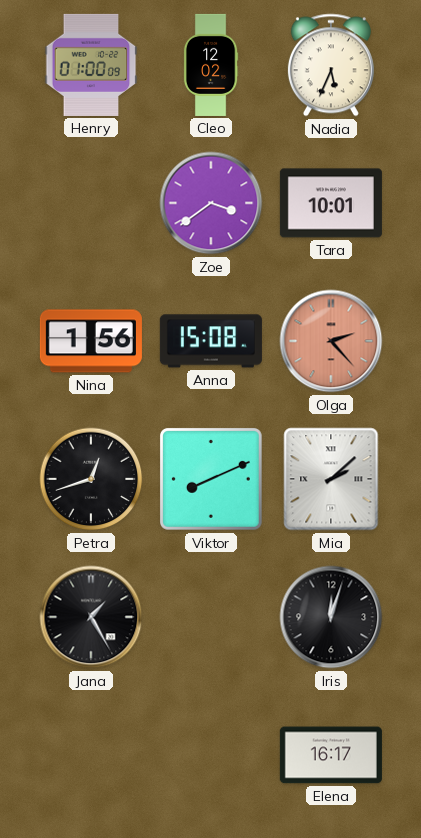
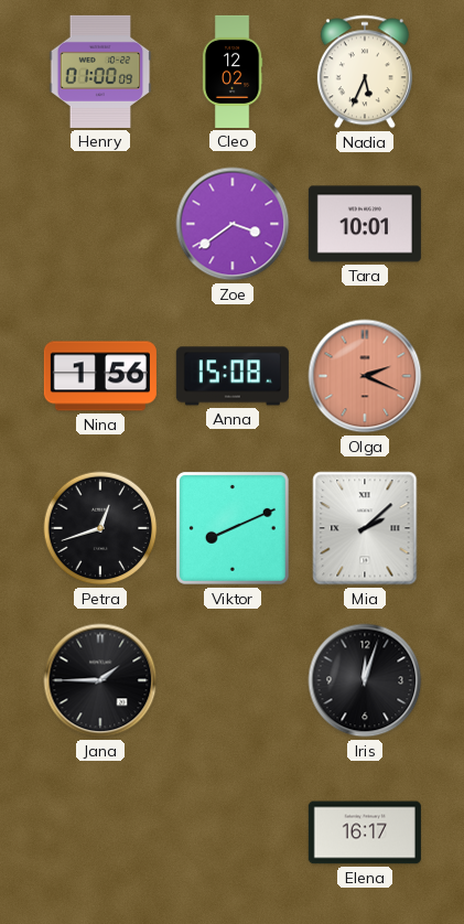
Olga: 2:23 -> 2:19 (365, 376)
Jana: 1:25 -> 1:45 (100, 680)
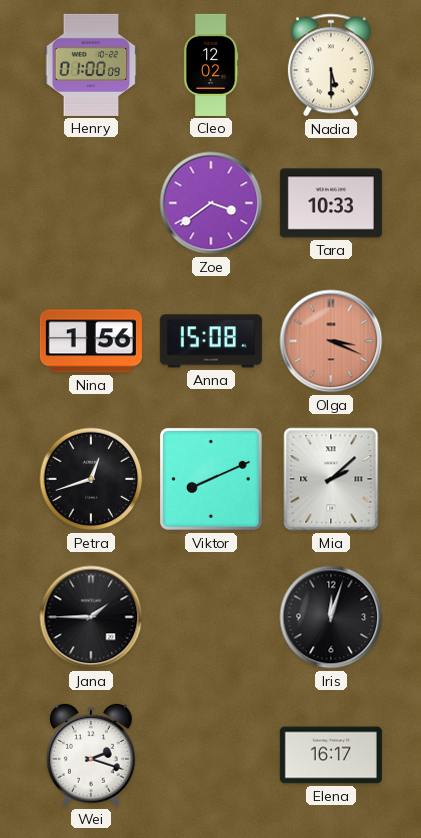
Nadia: 5:34 -> 5:30 (331, 65)
Tara: 10:01 -> 10:33 (331, 203)
Olga: 2:19 -> 3:19 (331, 341)
Wei: none -> 2:18 (92, 755)
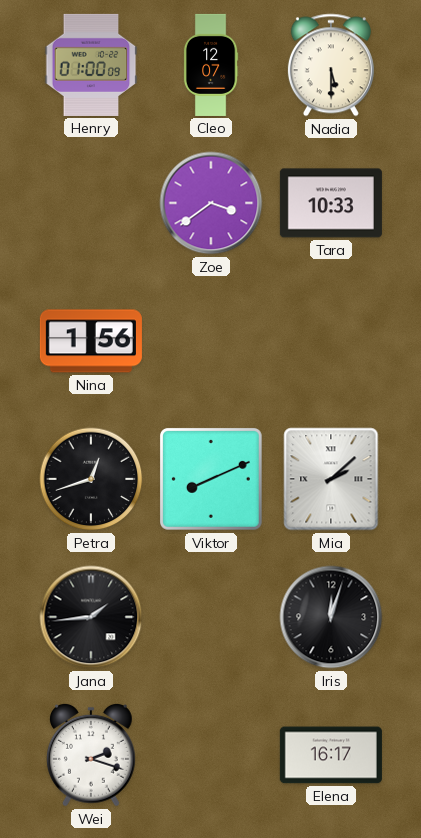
Cleo: 12:02 -> 12:07 (211, 65)
Anna: 15:08 -> none (211, 341)
Olga: 3:19 -> none (331, 341)
Jana: 1:45 -> 1:44 (91, 617)
